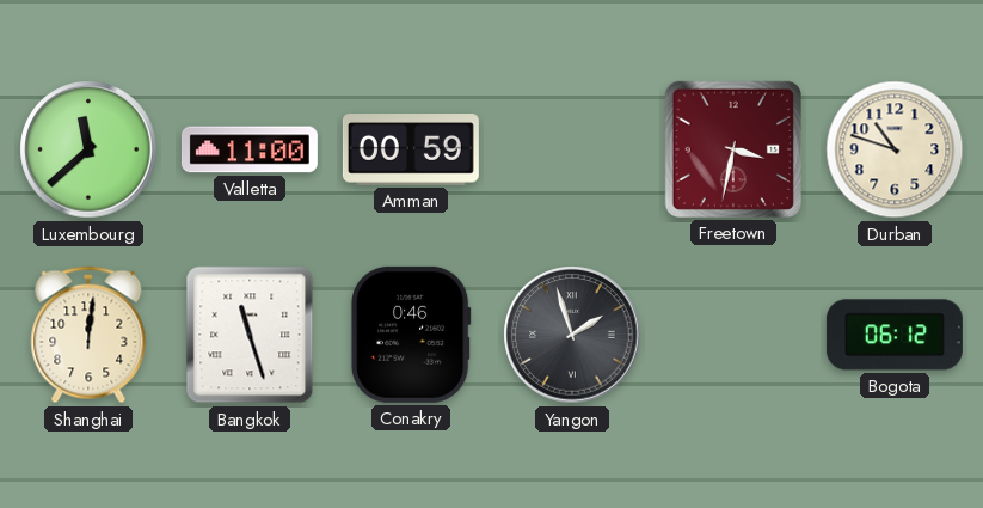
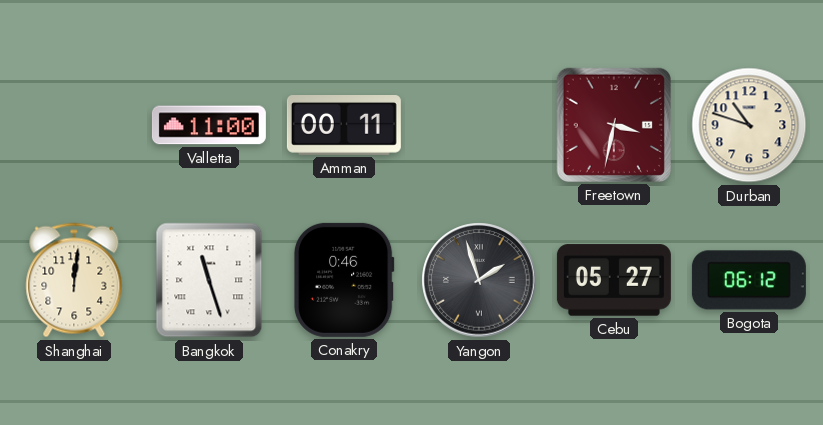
Luxembourg: 11:38 -> none (88, 149)
Amman: 00:59 -> 00:11 (344, 126)
Cebu: none -> 05:27 (614, 280)
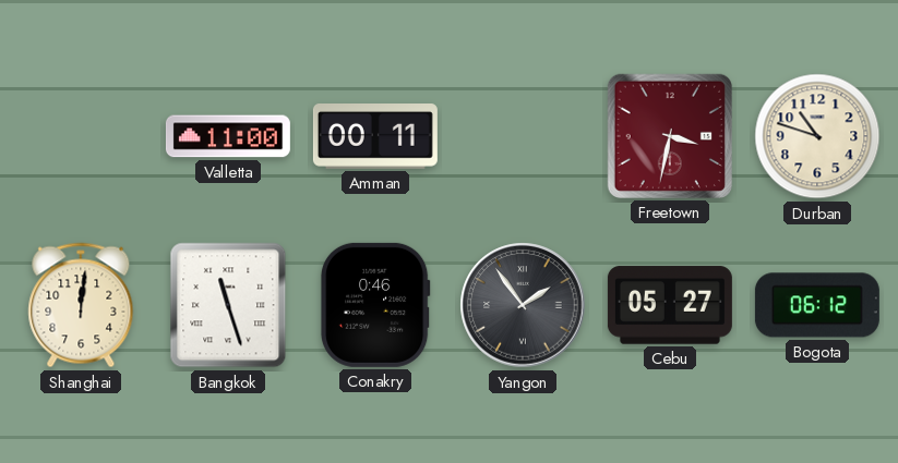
Yangon: 1:57 -> 1:54 (523, 305)
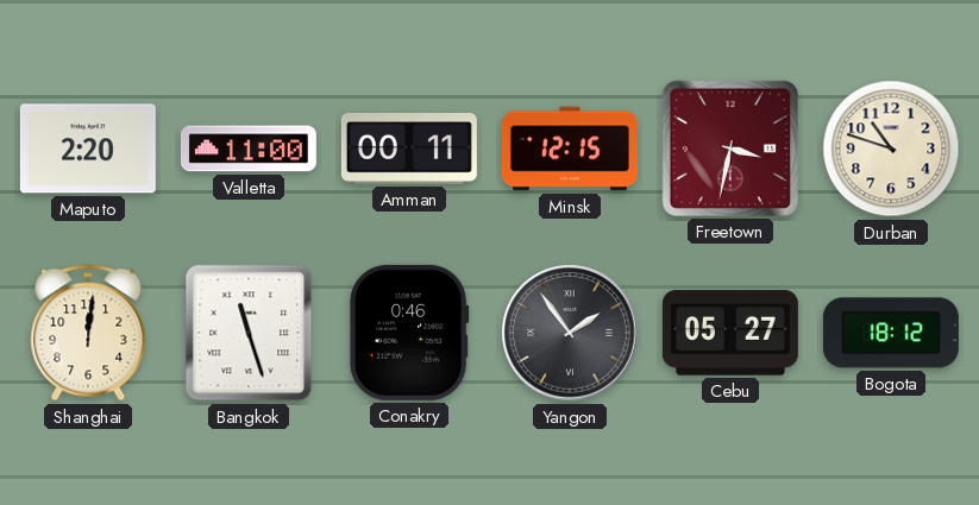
Maputo: none -> 2:20 (88, 149)
Minsk: none -> 12:15 (570, 149)
Bogota: 06:12 -> 18:12 (891, 333)
